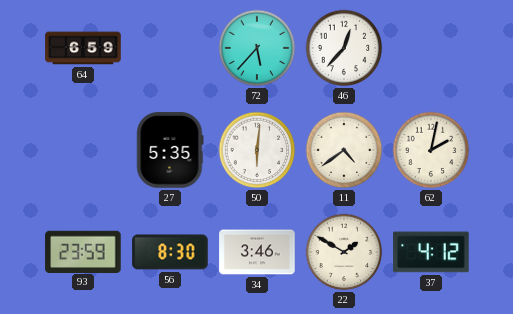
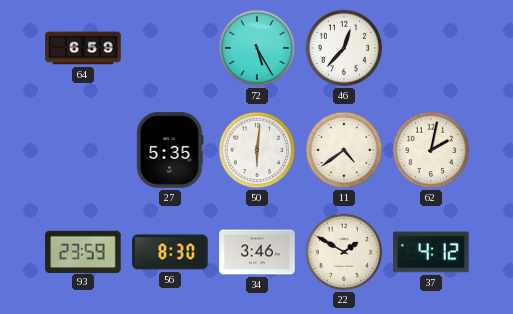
72: 5:37 -> 5:25 (257, 48)
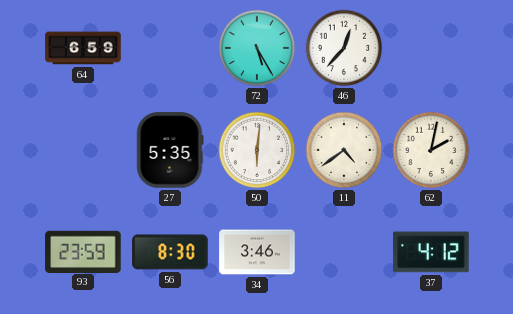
22: 1:50 -> none (344, 252)
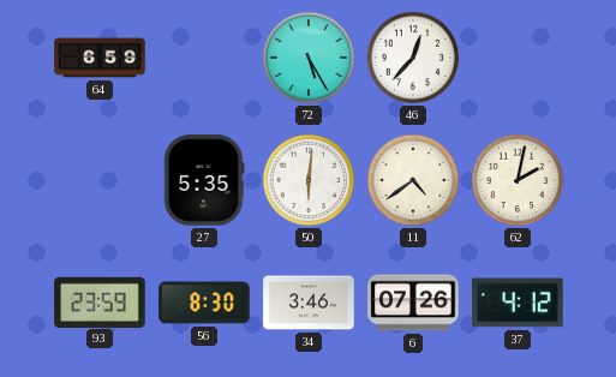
6: none -> 07:26 (413, 303)
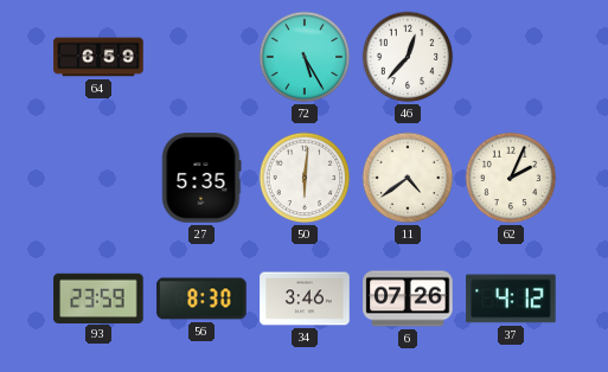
62: 2:02 -> 2:04 (511, 178)
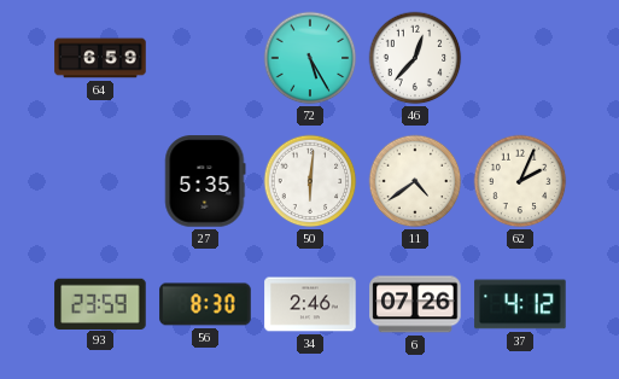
34: 3:46 -> 2:46 (310, 304)
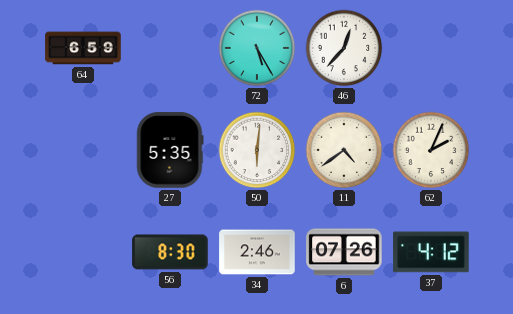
93: 23:59 -> none (100, 303)
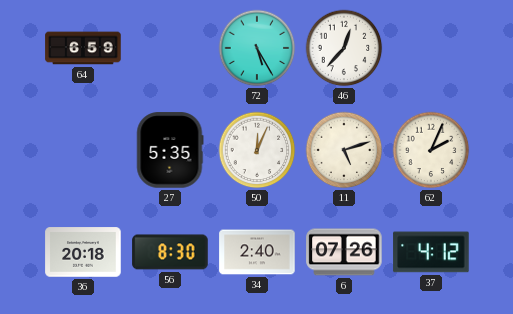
50: 6:01 -> 12:04 (257, 150)
11: 4:39 -> 5:12 (344, 150)
36: none -> 20:18 (83, 252)
34: 2:46 -> 2:40 (257, 252)
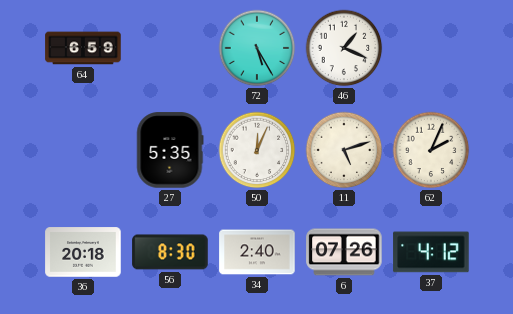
46: 12:37 -> 1:19 (344, 48)
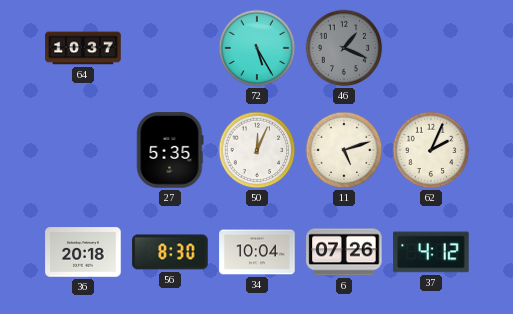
64: 6:59 -> 10:37 (83, 48)
46 dial: white -> grey (344, 48)
34: 2:40 -> 10:04 (257, 252)
